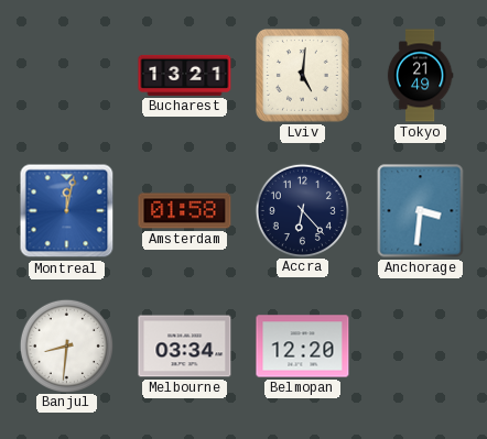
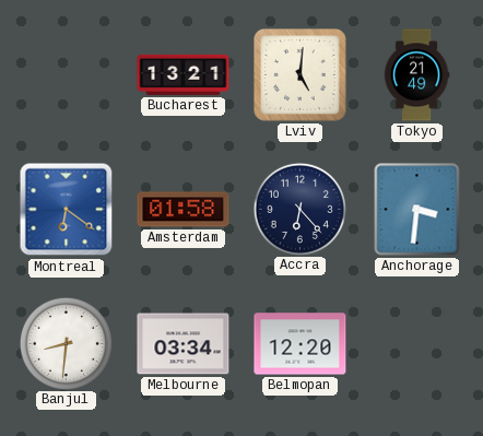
Montreal: 12:02 -> 6:21 (67, 210)
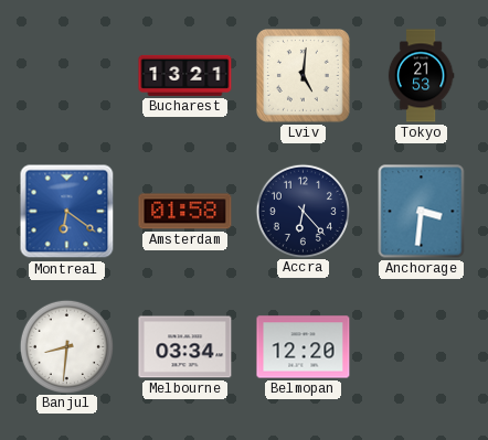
Tokyo: 21:49 -> 21:53 (421, 76)
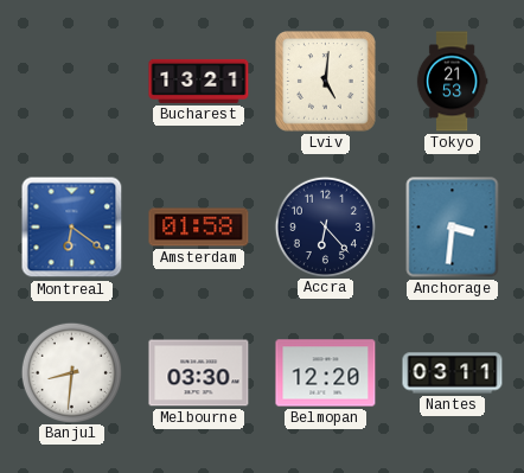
Melbourne: 03:34 -> 03:30 (199, 373)
Nantes: none -> 03:11 (453, 373)
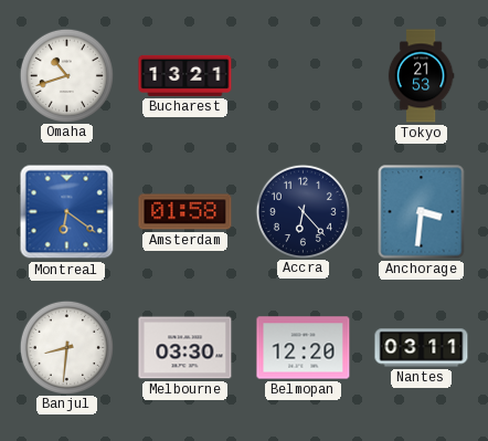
Omaha: none -> 10:42 (66, 75)
Lviv: 5:01 -> none (326, 82)
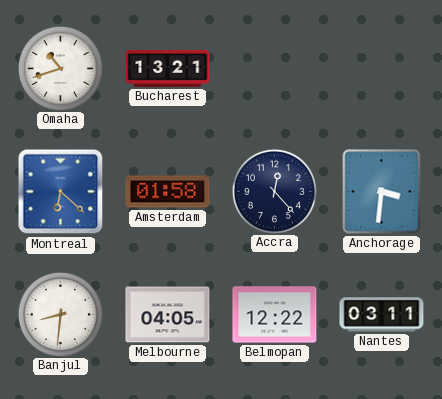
Tokyo: 21:53 -> none (421, 76)
Montreal: 6:21 -> 6:22 (61, 192)
Accra: 6:23 -> 12:23 (274, 191)
Melbourne: 03:30 -> 04:05 (168, 315)
Belmopan: 12:20 -> 12:22 (275, 315)
